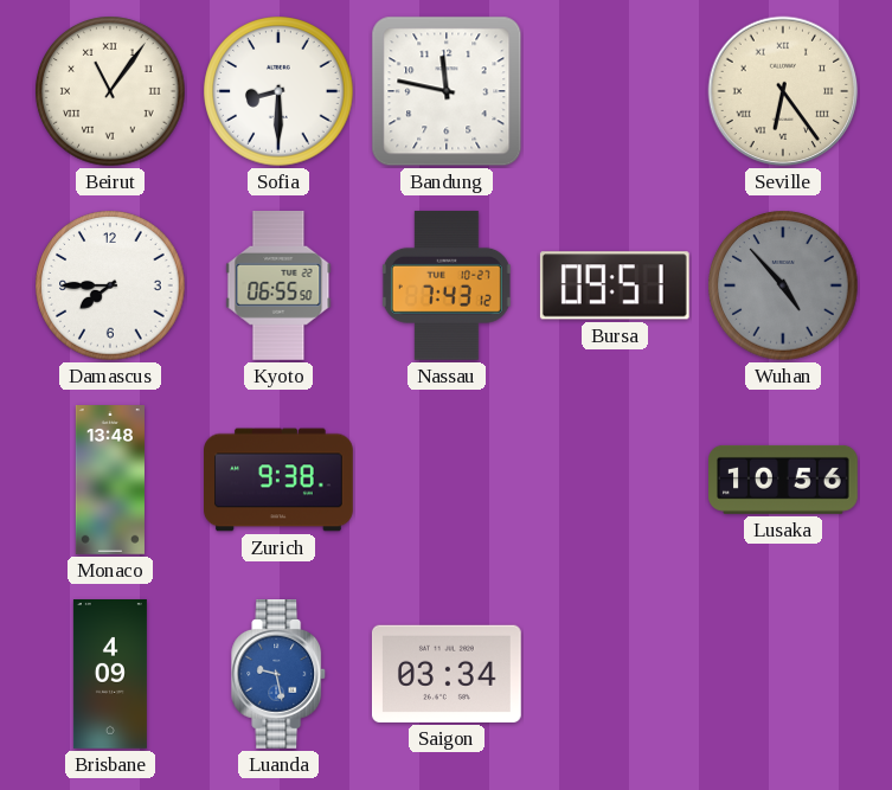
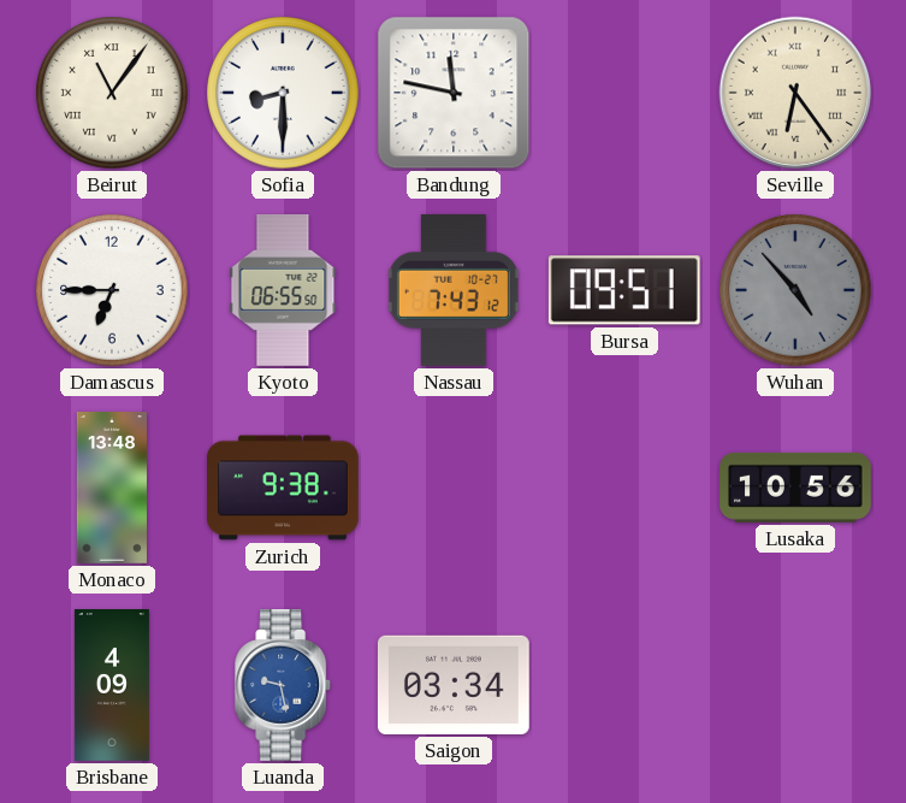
Damascus: 7:45 -> 6:45 (112, 290)
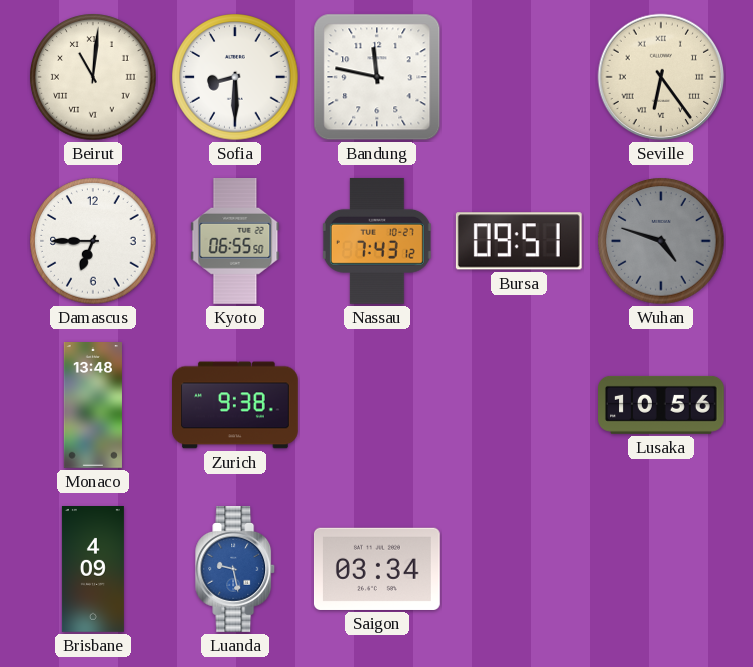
Beirut: 11:06 -> 11:01 (93, 77)
Wuhan: 4:53 -> 4:48 (661, 241)
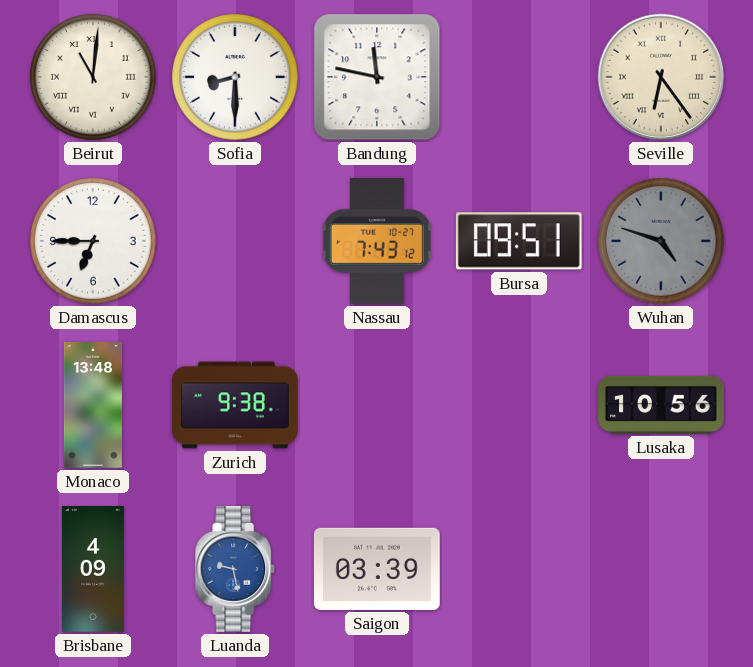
Kyoto: 06:55 -> none (235, 242)
Saigon: 03:34 -> 03:39 (377, 569)
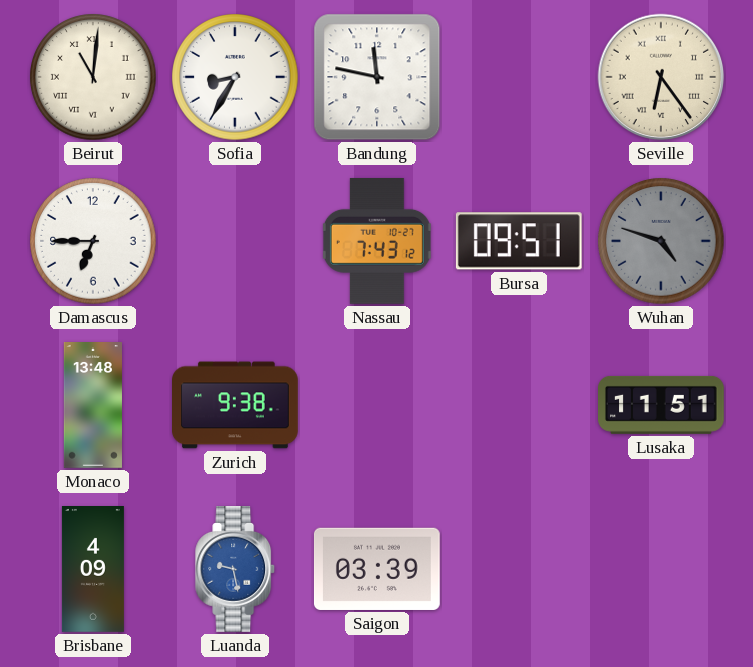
Sofia: 8:30 -> 8:35 (235, 77)
Lusaka: 10:56 -> 11:51 (662, 405)
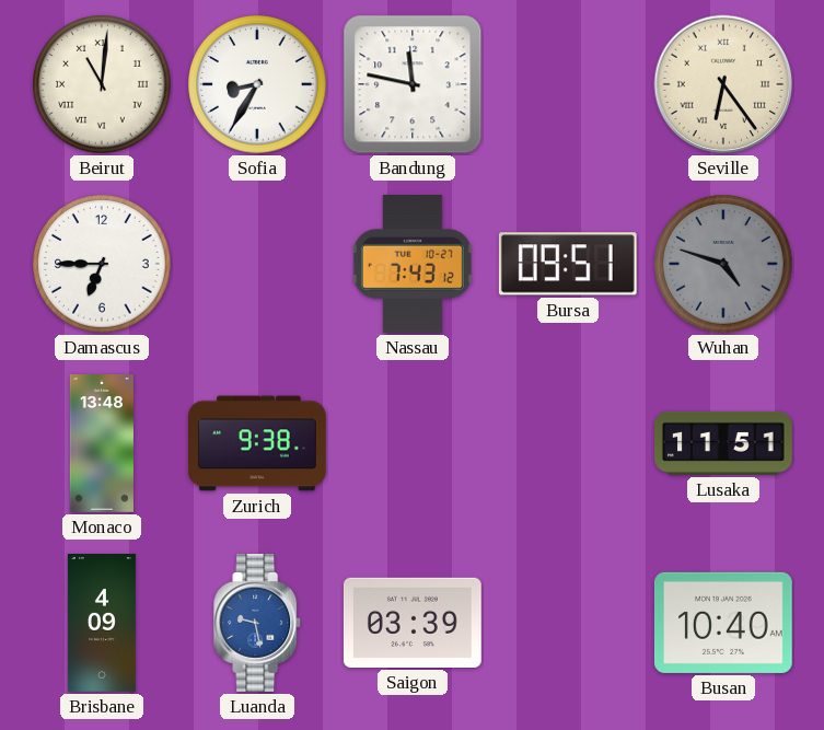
Busan: none -> 10:40 (723, 623)
